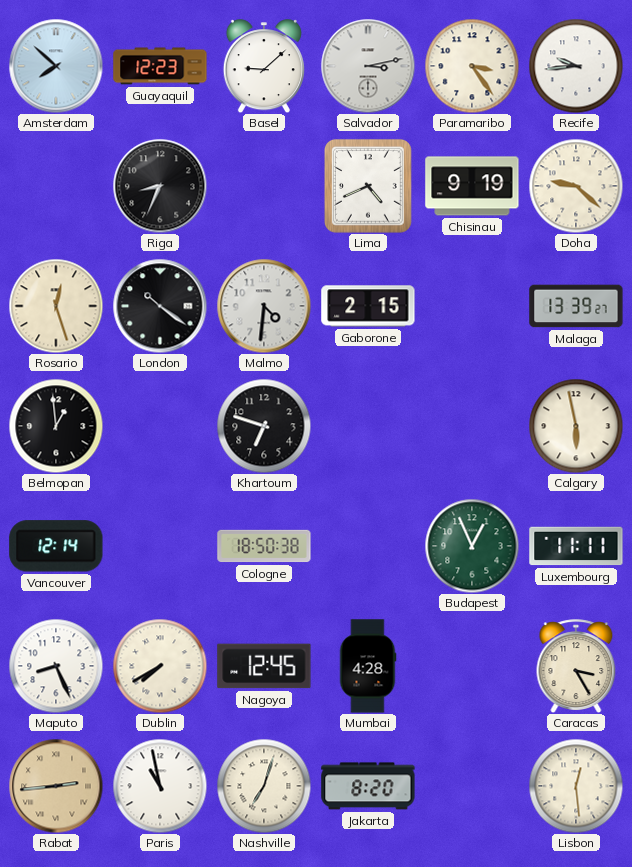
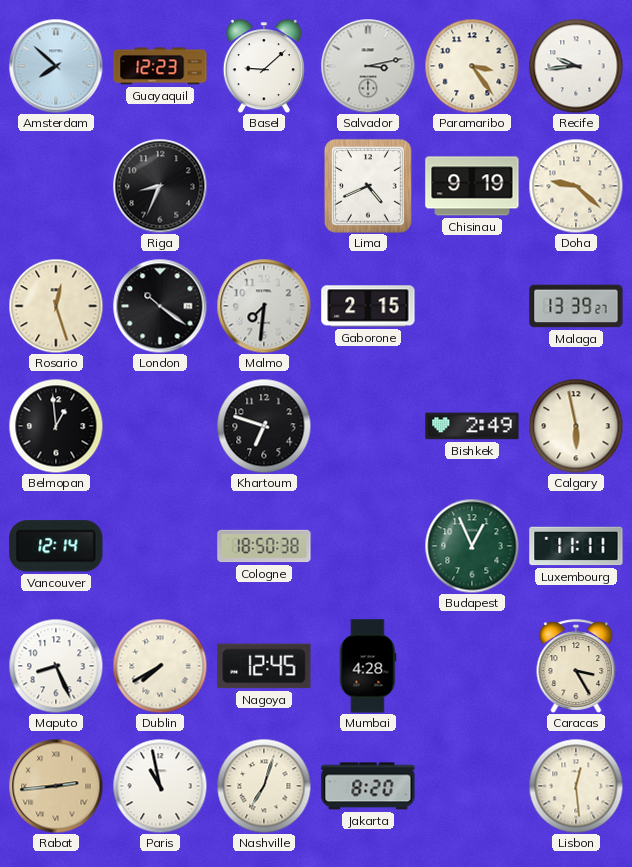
Malmo: 4:31 -> 7:31 (264, 306)
Bishkek: none -> 2:49 (472, 426)
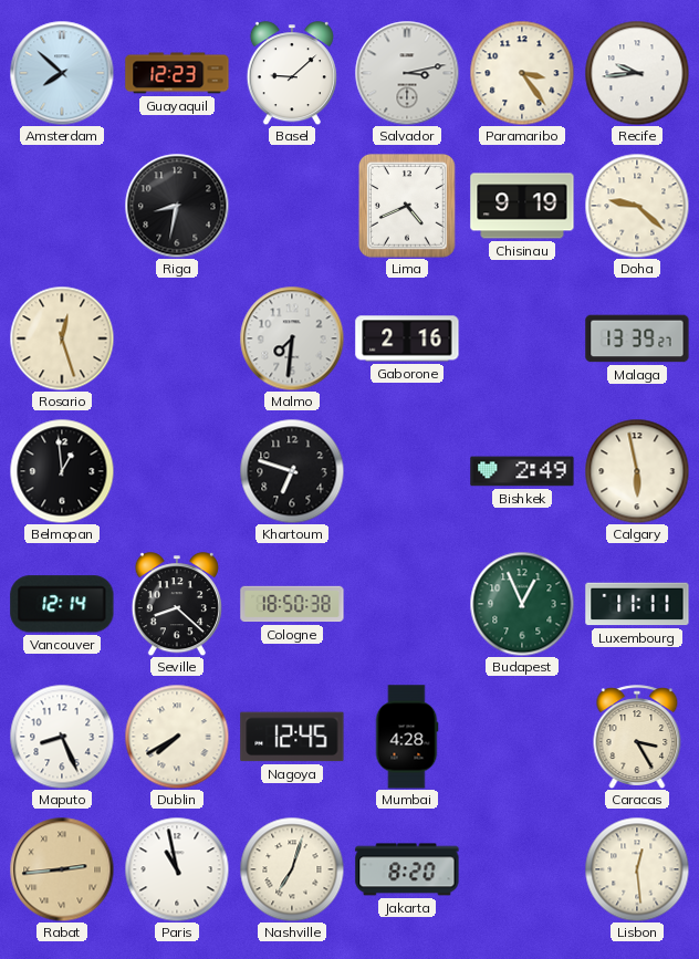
Riga: 8:34 -> 8:32 (177, 206)
London: 10:21 -> none (160, 306)
Gaborone: 2:15 -> 2:16 (407, 338)
Seville: none -> 8:22 (177, 604)
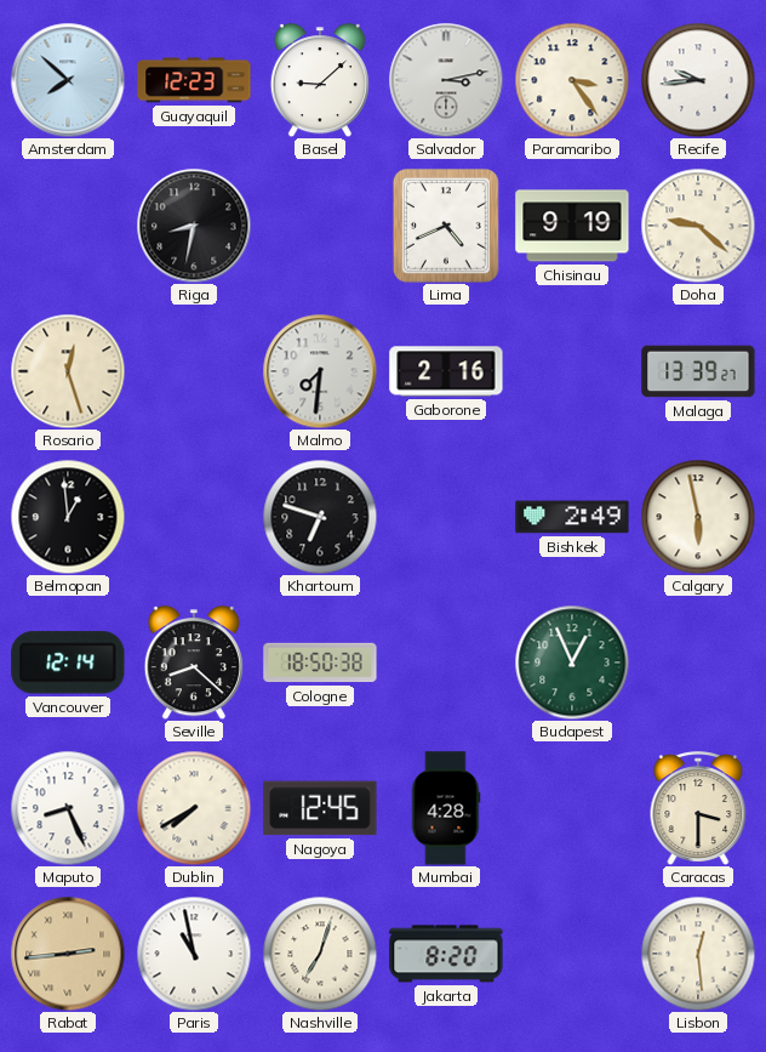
Luxembourg: 11:11 -> none (637, 604)
Caracas: 3:25 -> 3:30 (698, 808)
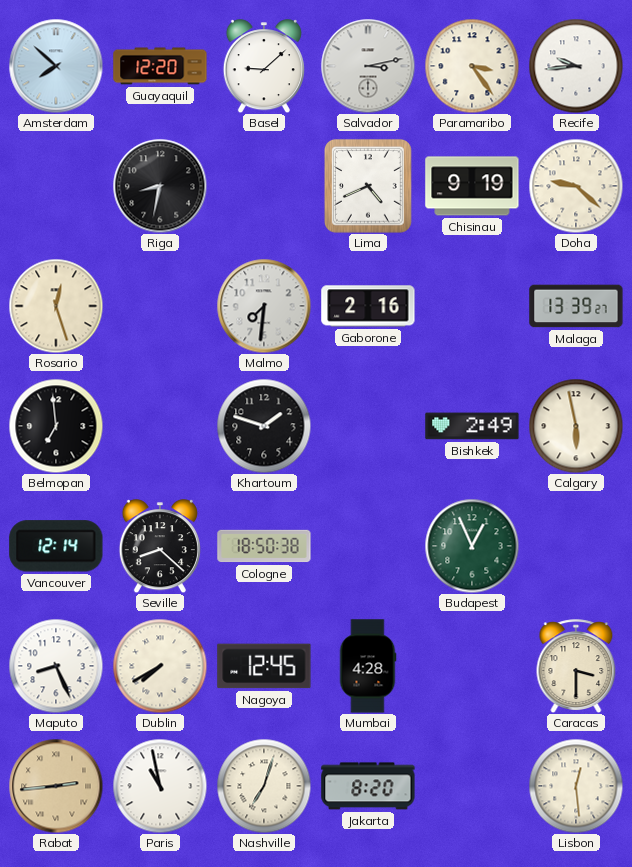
Guayaquil: 12:23 -> 12:20 (160, 66)
Belmopan: 12:59 -> 6:59 (56, 426)
Khartoum: 6:48 -> 1:48 (264, 426)
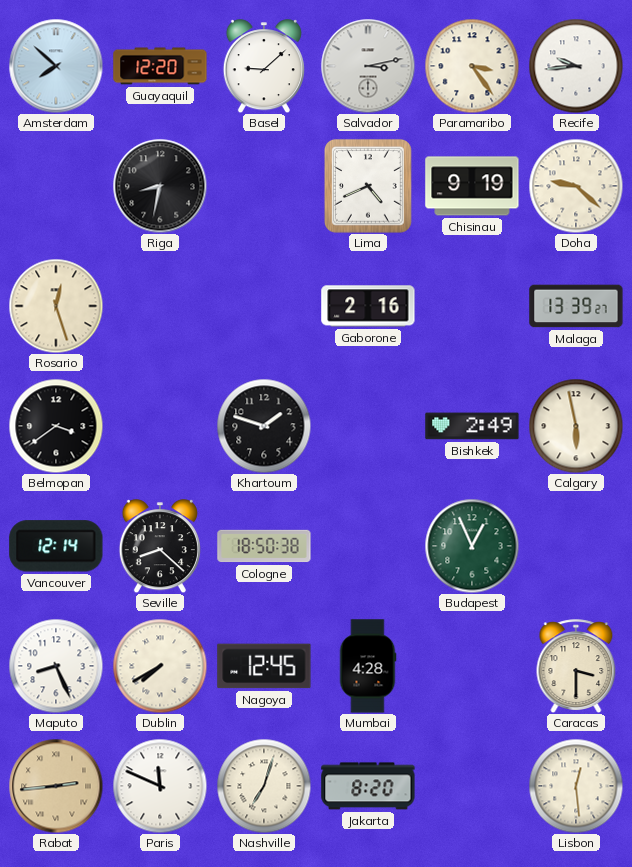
Malmo: 7:31 -> none (264, 306)
Belmopan: 6:59 -> 3:39 (56, 426)
Paris: 10:58 -> 11:49 (160, 786)
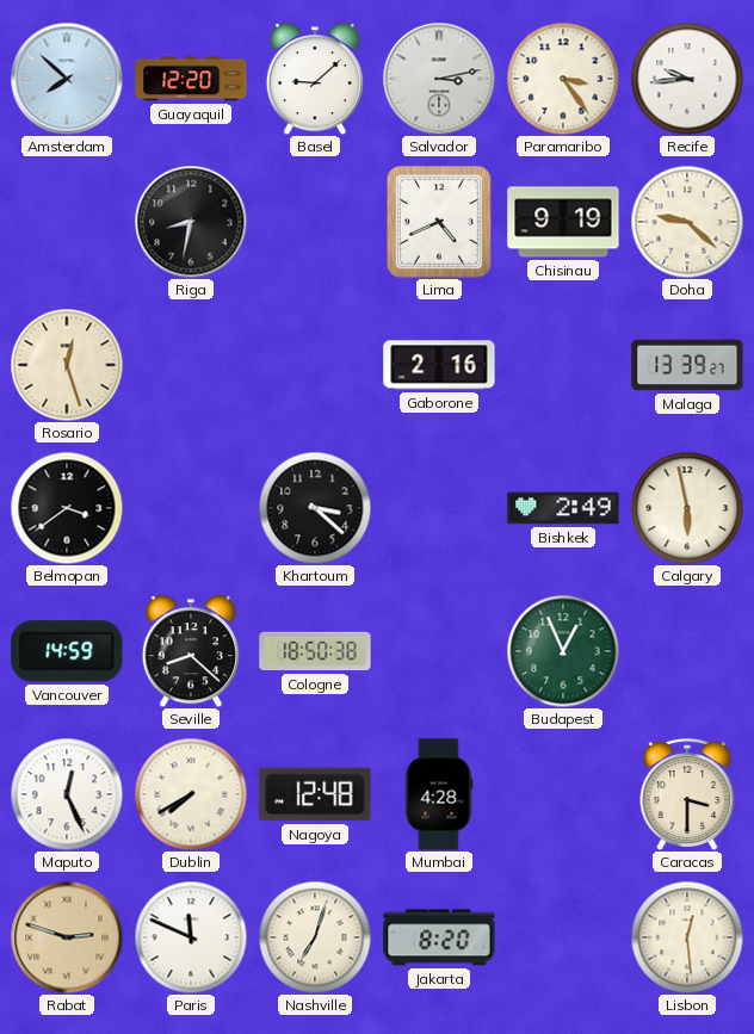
Khartoum: 1:48 -> 3:22 (315, 508)
Vancouver: 12:14 -> 14:59 (67, 651)
Maputo: 8:26 -> 12:26 (67, 794)
Nagoya: 12:45 -> 12:48 (315, 794)
Rabat: 2:44 -> 2:48 (67, 937)
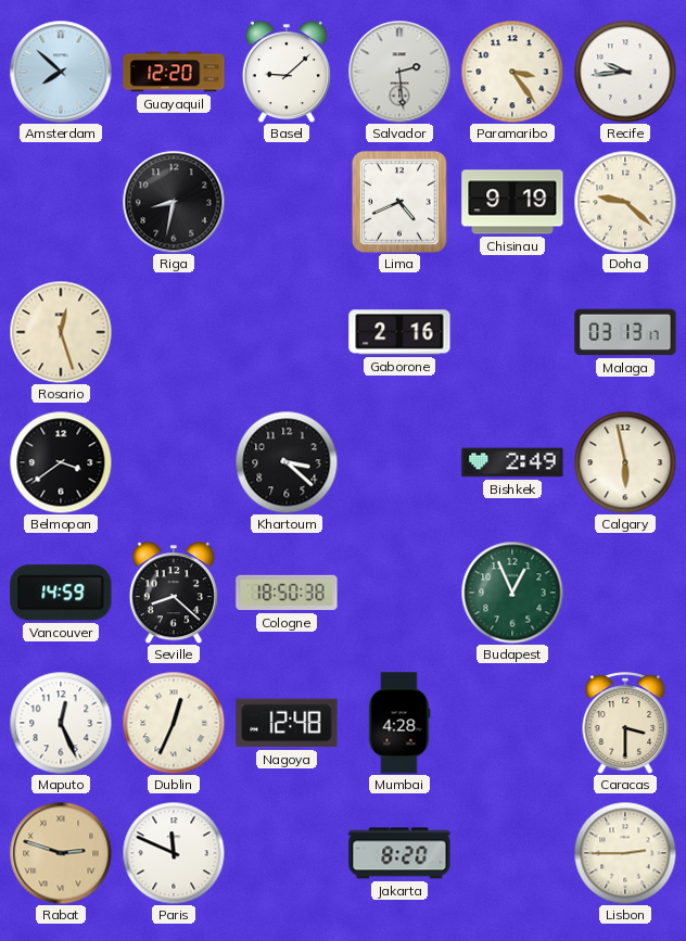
Salvador: 3:13 -> 2:29 (399, 72)
Malaga: 13:39 -> 03:13 (625, 332)
Dublin: 7:40 -> 12:34 (174, 723)
Nashville: 7:03 -> none (315, 937)
Lisbon: 12:29 -> 2:45 (625, 853)
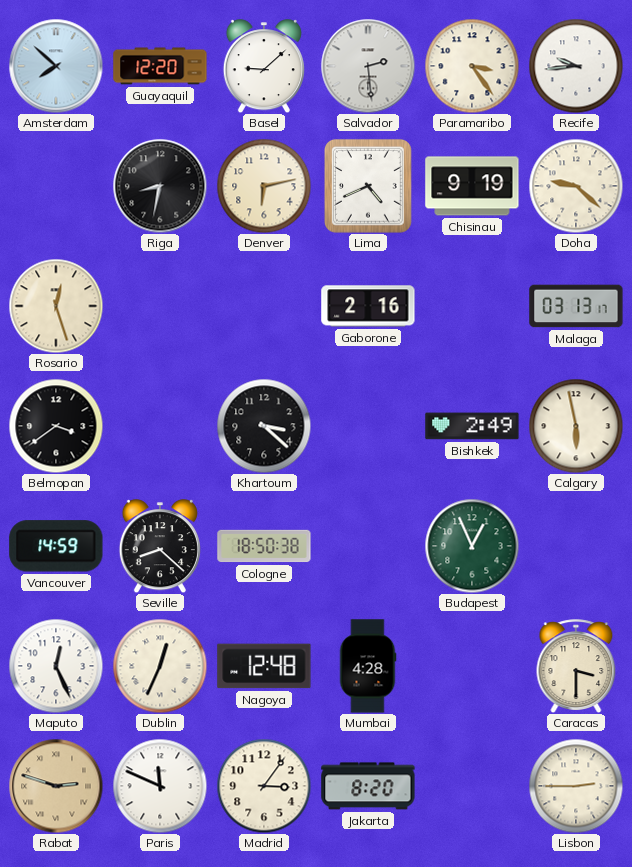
Denver: none -> 6:13 (264, 186)
Madrid: none -> 3:06 (264, 786)
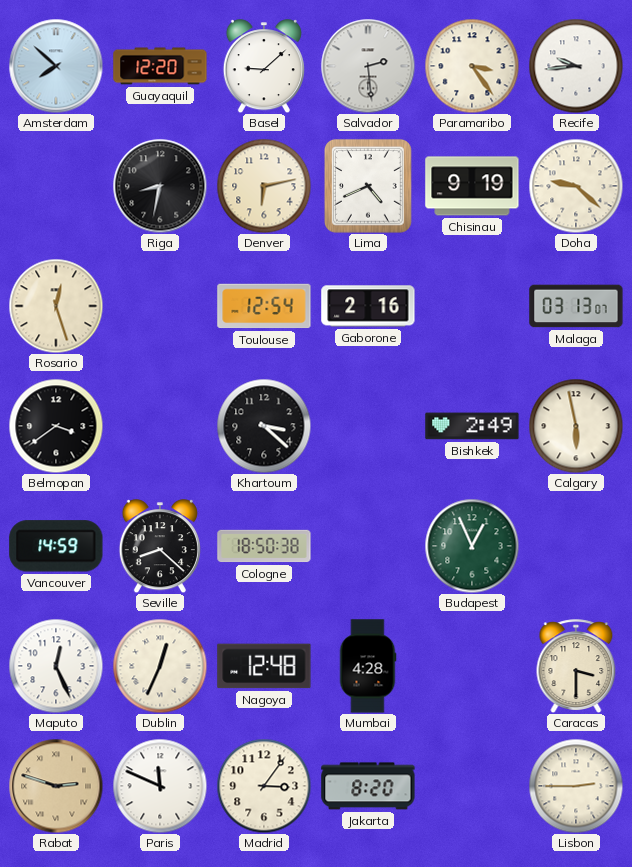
Toulouse: none -> 12:54 (264, 306)
Malaga: 03:13:17 -> 03:13:07 (576, 306)
